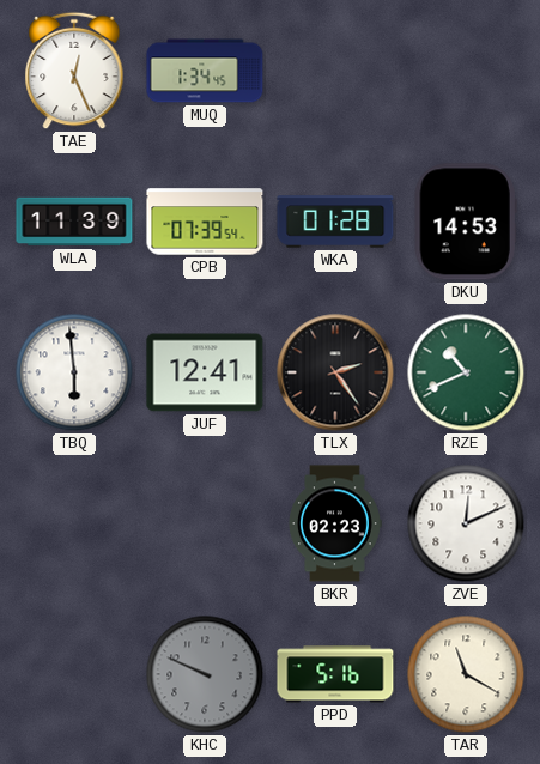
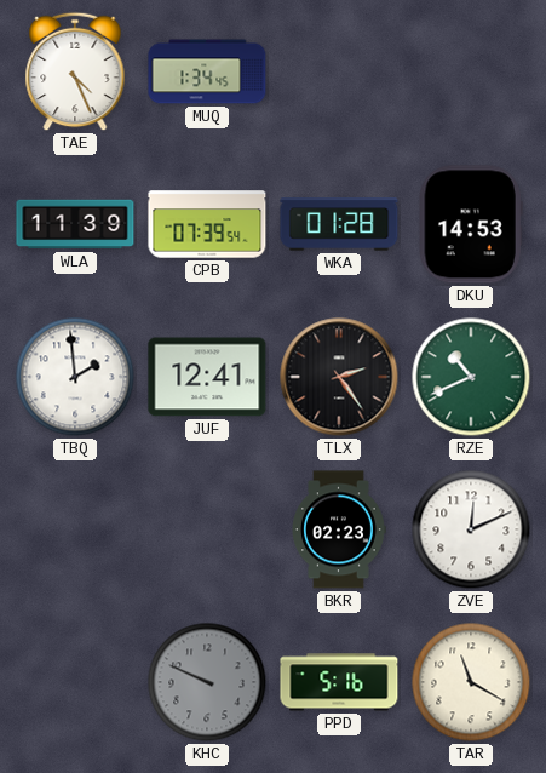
TAE: 12:26 -> 4:26 (75, 71)
TBQ: 5:59 -> 1:59 (75, 377)
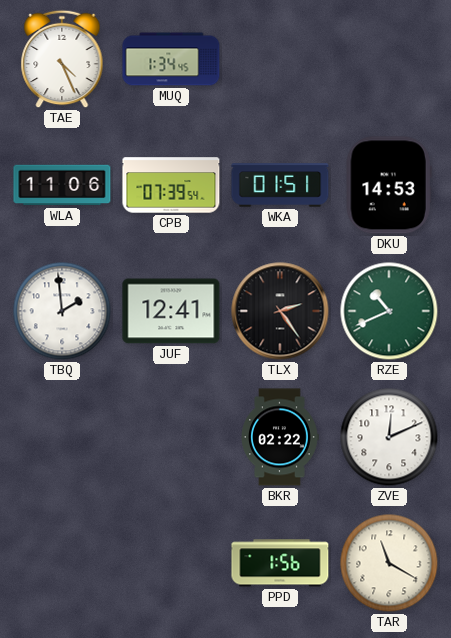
WLA: 11:39 -> 11:06 (62, 185)
WKA: 01:28 -> 01:51 (280, 185)
BKR: 02:23 -> 02:22 (280, 437)
KHC: 9:49 -> none (207, 682)
PPD: 5:16 -> 1:56 (280, 563)
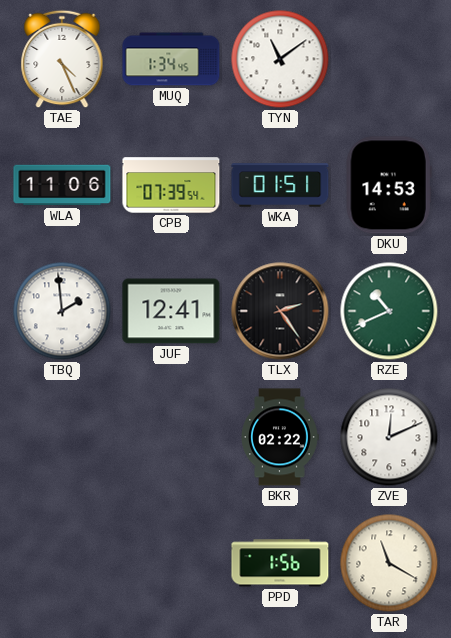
TYN: none -> 11:09 (280, 59)
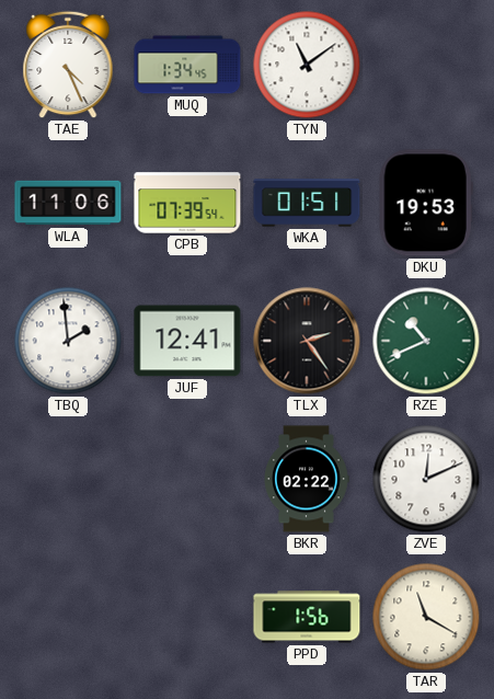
DKU: 14:53 -> 19:53 (426, 203)
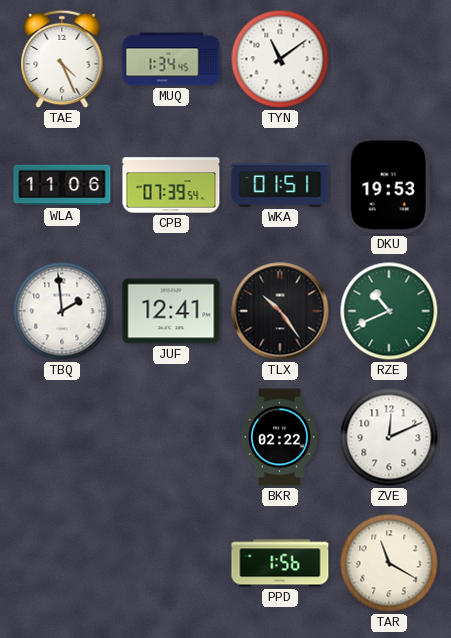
TLX: 2:24 -> 10:24 (280, 311)
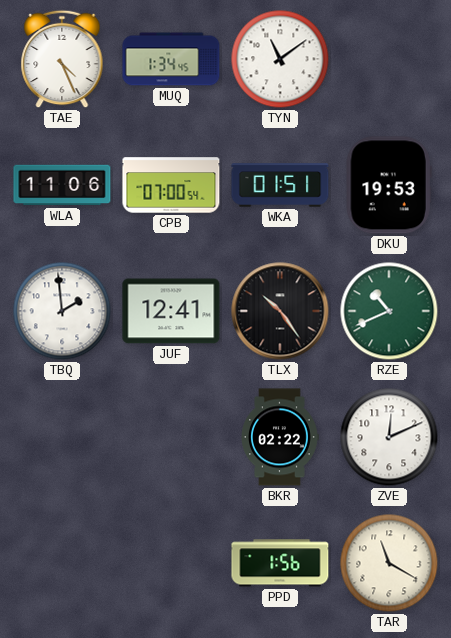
CPB: 07:39 -> 07:00 (171, 185)
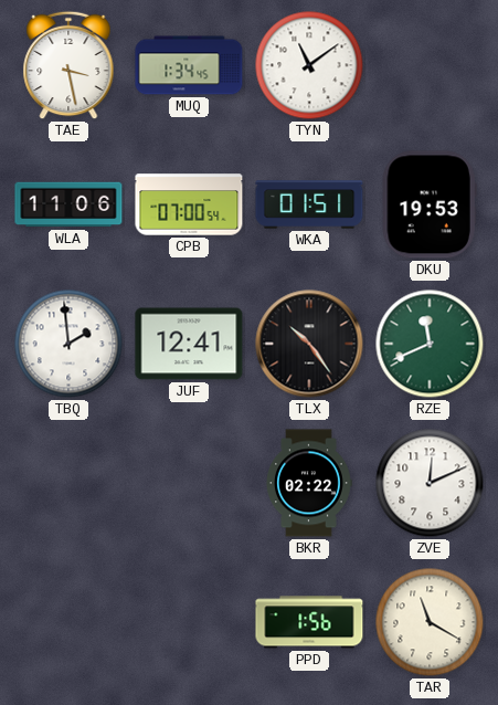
TAE: 4:26 -> 3:28 (68, 65)
RZE: 10:41 -> 11:41 (430, 344)
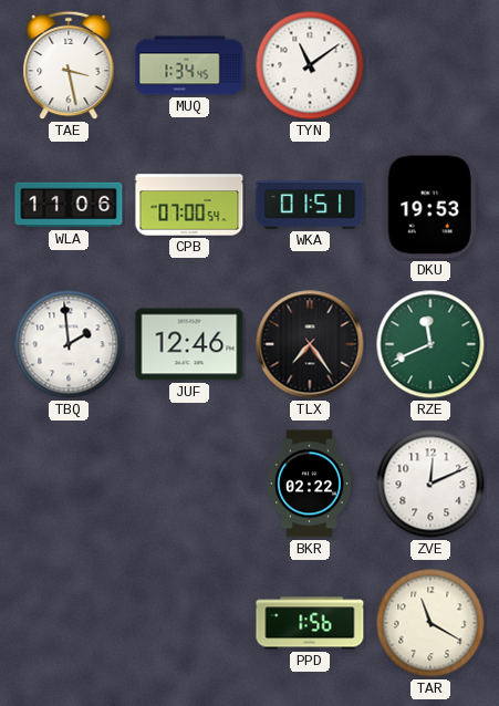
JUF: 12:41 -> 12:46 (189, 344)
TLX: 10:24 -> 7:24 (310, 344)
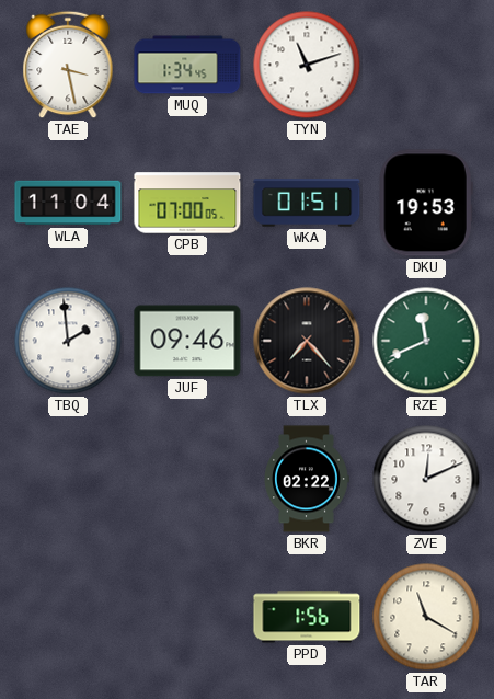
TYN: 11:09 -> 11:12 (307, 65)
WLA: 11:06 -> 11:04 (68, 203)
CPB: 07:00:54 -> 07:00:05 (187, 203)
JUF: 12:46 -> 09:46 (187, 341)
TLX: 7:24 -> 7:23 (307, 341)
